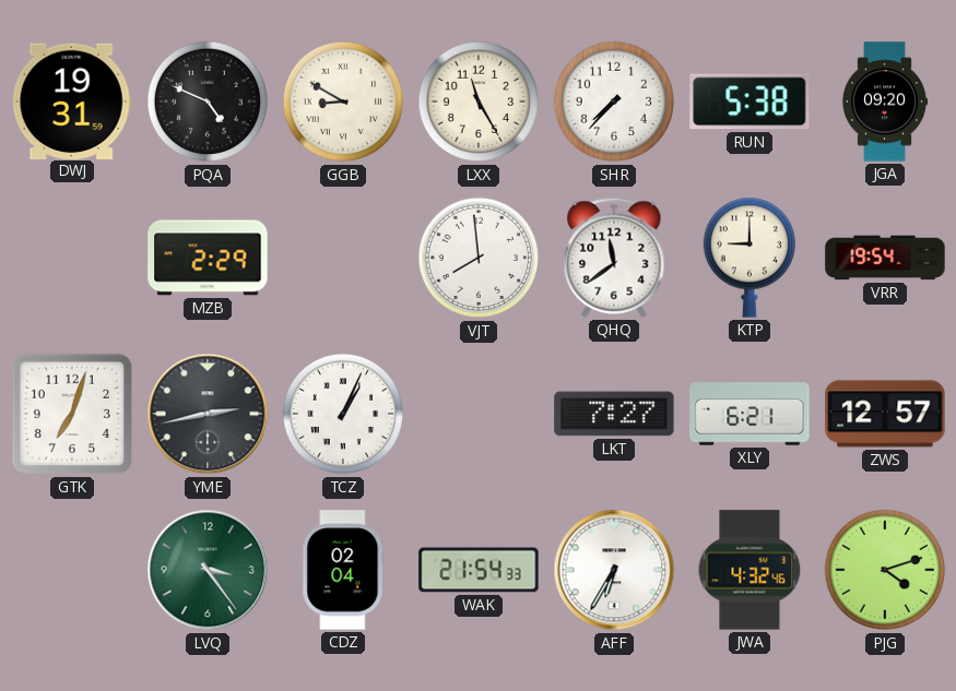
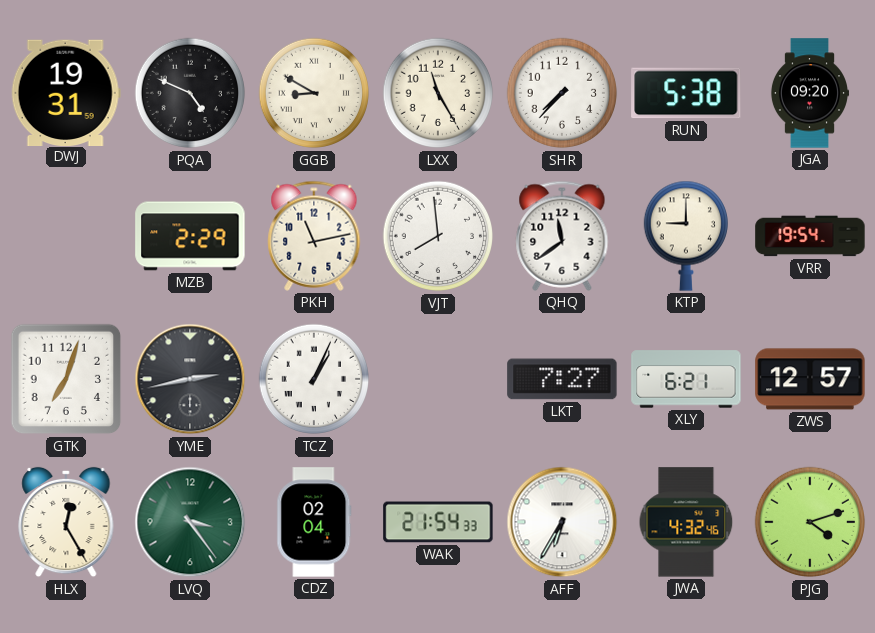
PKH: none -> 11:13 (314, 236)
HLX: none -> 12:25 (66, 522)
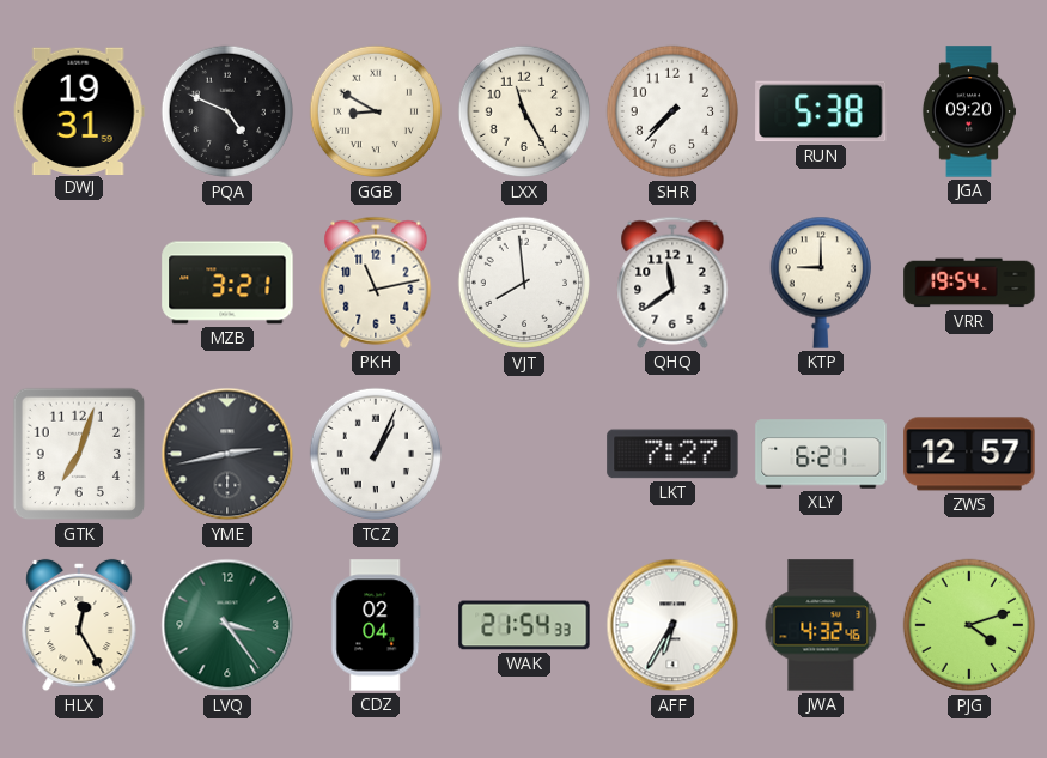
MZB: 2:29 -> 3:21 (227, 283)
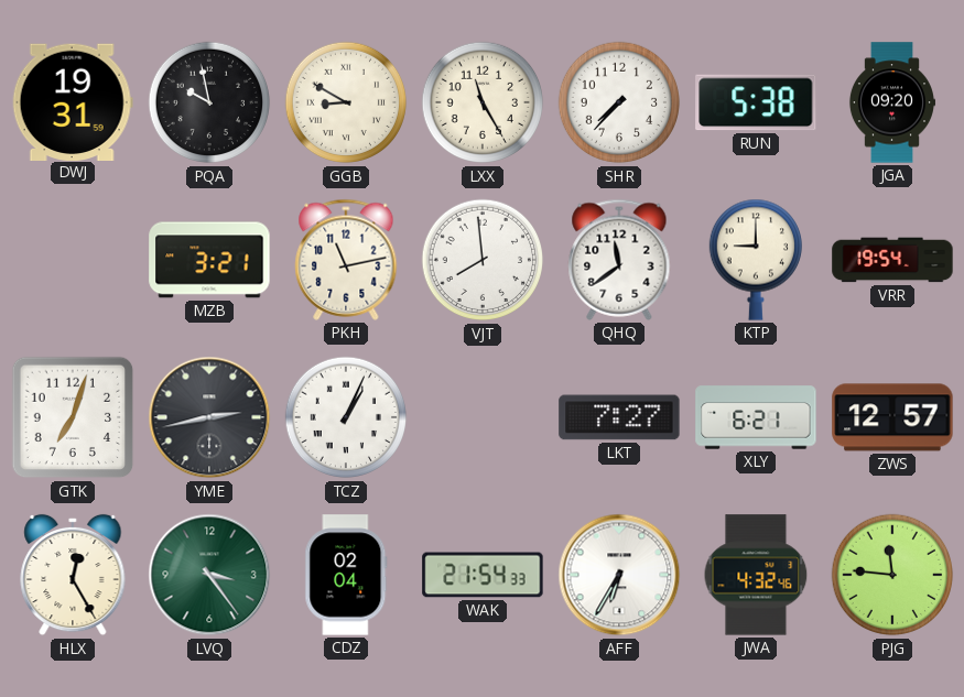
PQA: 4:49 -> 9:58 (209, 102)
PJG: 4:12 -> 11:46 (892, 575)
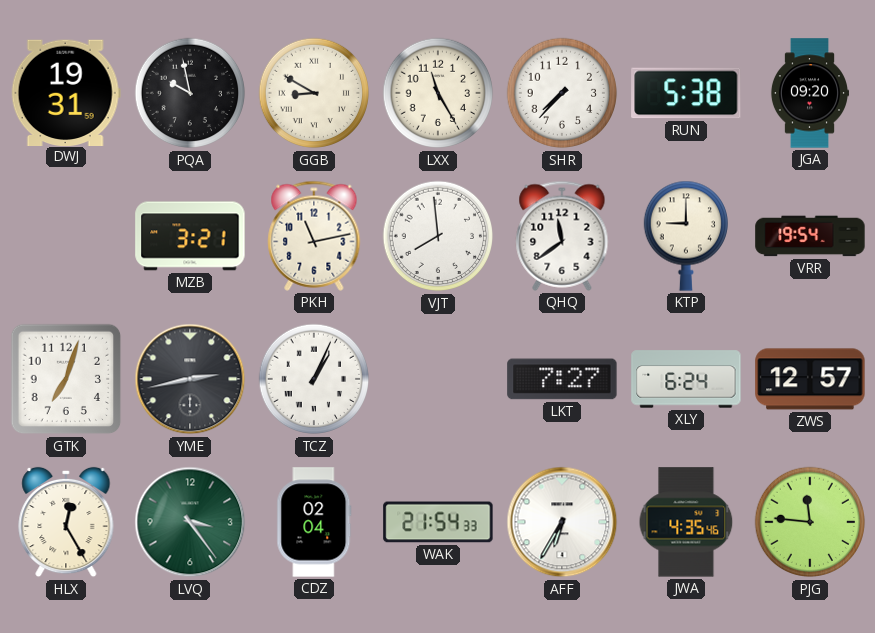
XLY: 6:21 -> 6:24 (686, 379)
JWA: 4:32 -> 4:35 (686, 522)
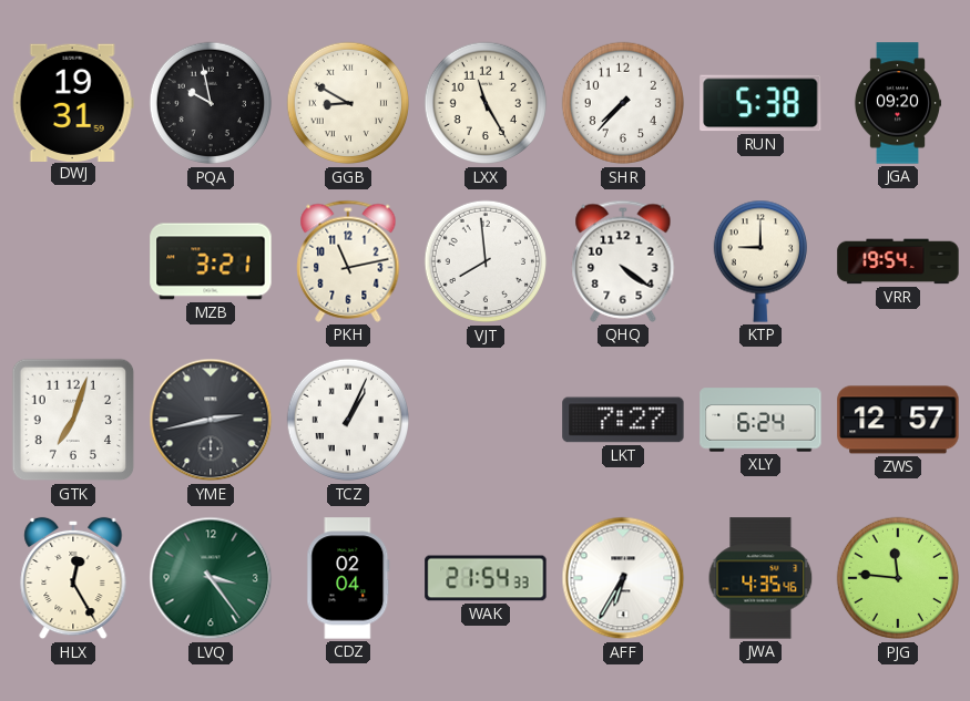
QHQ: 11:39 -> 4:21 (623, 261)
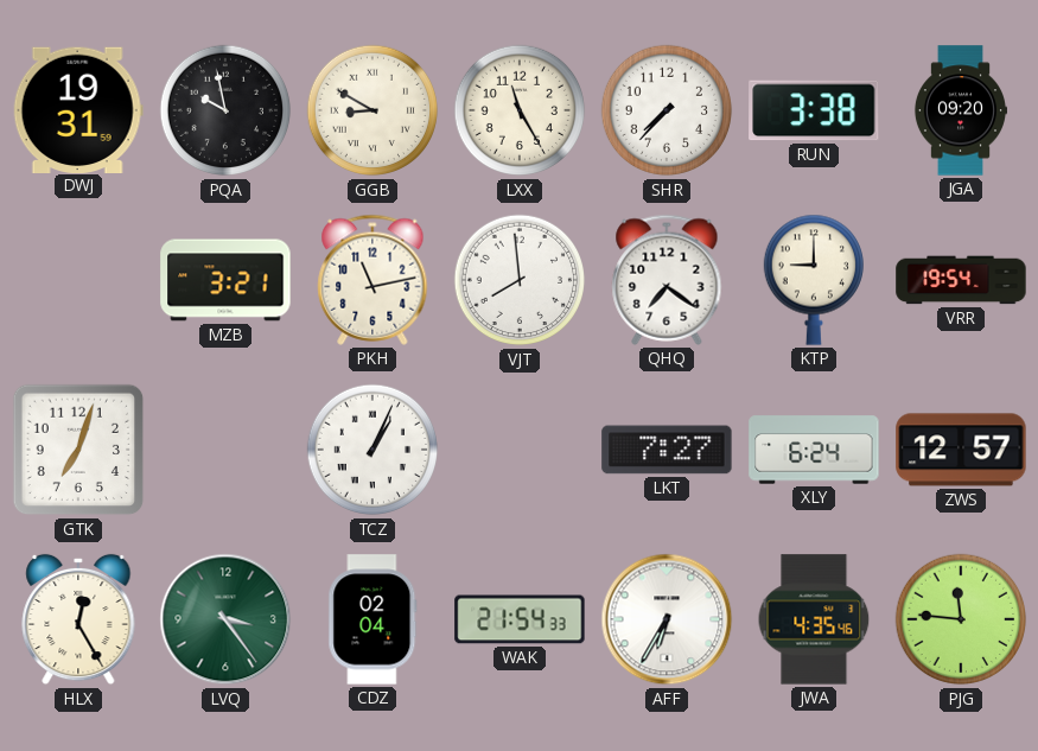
RUN: 5:38 -> 3:38 (814, 110)
QHQ: 4:21 -> 7:21 (667, 280)
YME: 2:43 -> none (211, 420)
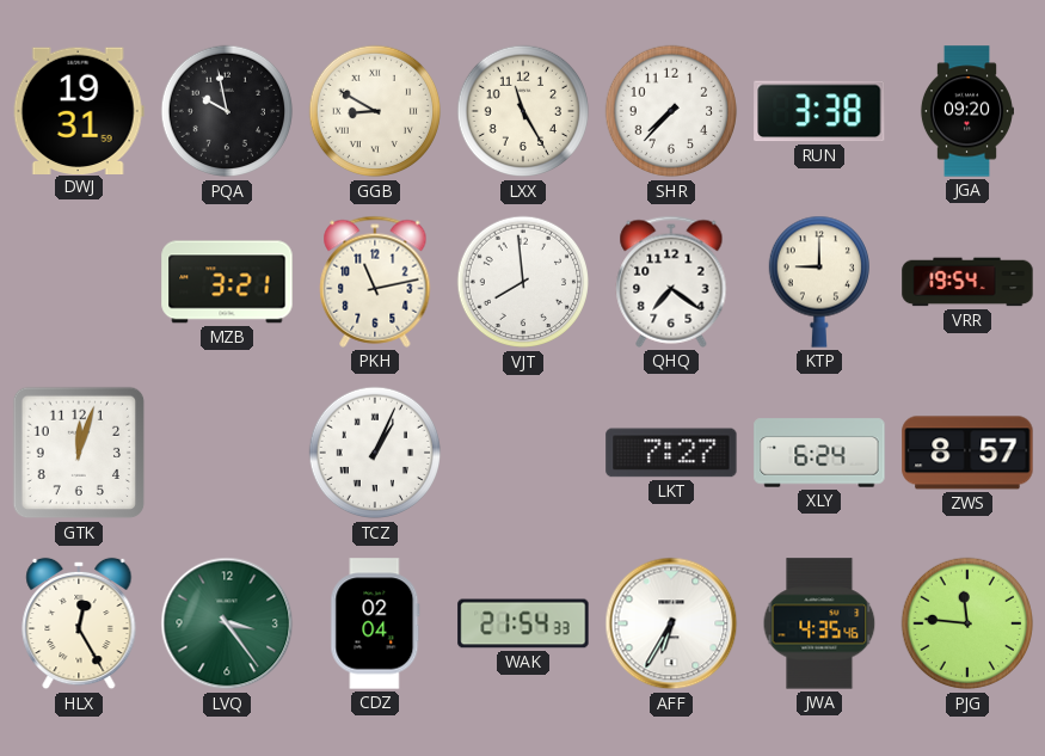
GTK: 7:03 -> 12:03 (79, 453)
ZWS: 12:57 -> 8:57 (967, 453)
